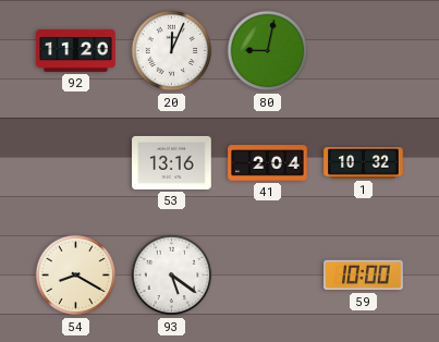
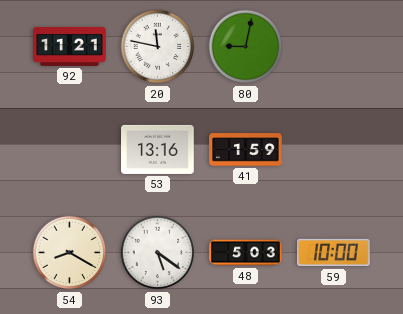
92: 11:20 -> 11:21 (70, 46)
20: 12:04 -> 11:47 (158, 47)
41: 2:04 -> 1:59 (246, 150)
1: 10:32 -> none (364, 163)
48: none -> 5:03 (246, 253)
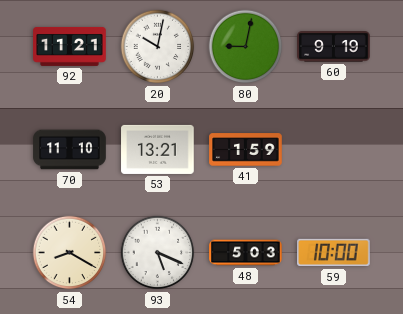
20: 11:47 -> 10:02 (158, 47)
60: none -> 9:19 (334, 47)
70: none -> 11:10 (70, 150)
53: 13:16 -> 13:21 (158, 149)
93: 5:21 -> 5:19 (158, 253)
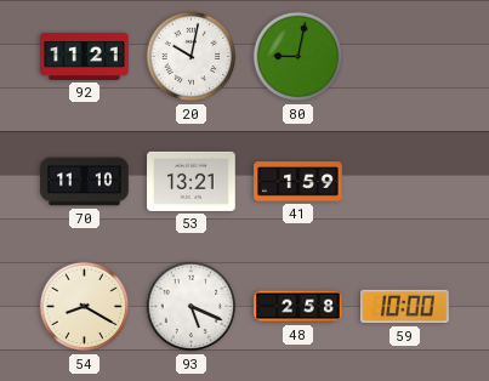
60: 9:19 -> none (334, 47)
48: 5:03 -> 2:58 (298, 307)
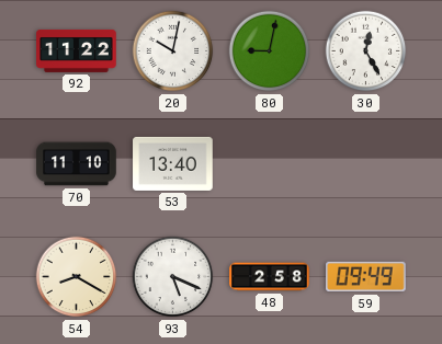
92: 11:21 -> 11:22 (77, 50)
30: none -> 12:25 (366, 51)
53: 13:21 -> 13:40 (173, 163)
41: 1:59 -> none (298, 182)
59: 10:00 -> 09:49 (366, 277)
